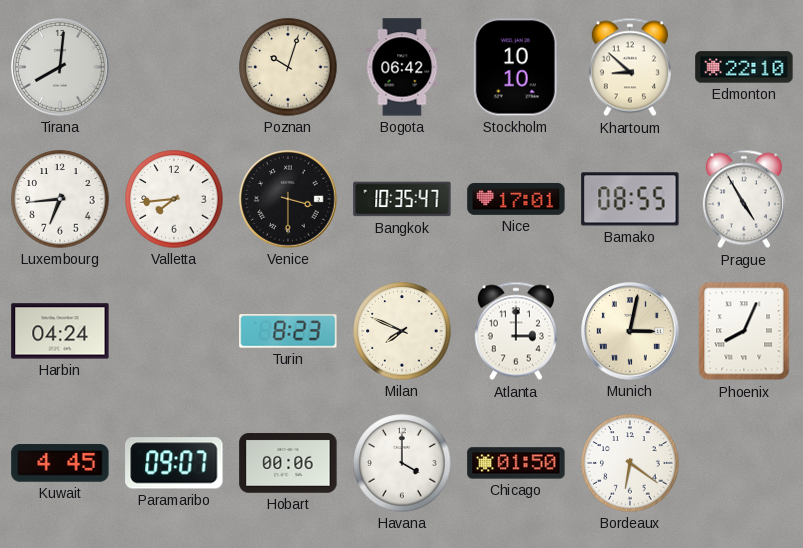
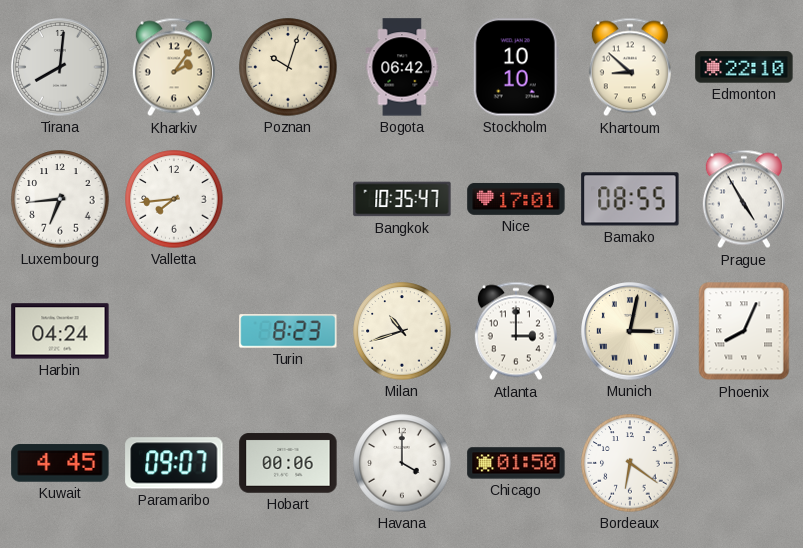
Kharkiv: none -> 2:06 (174, 67)
Venice: 3:30 -> none (288, 199)
Milan: 7:49 -> 10:42 (402, 331)
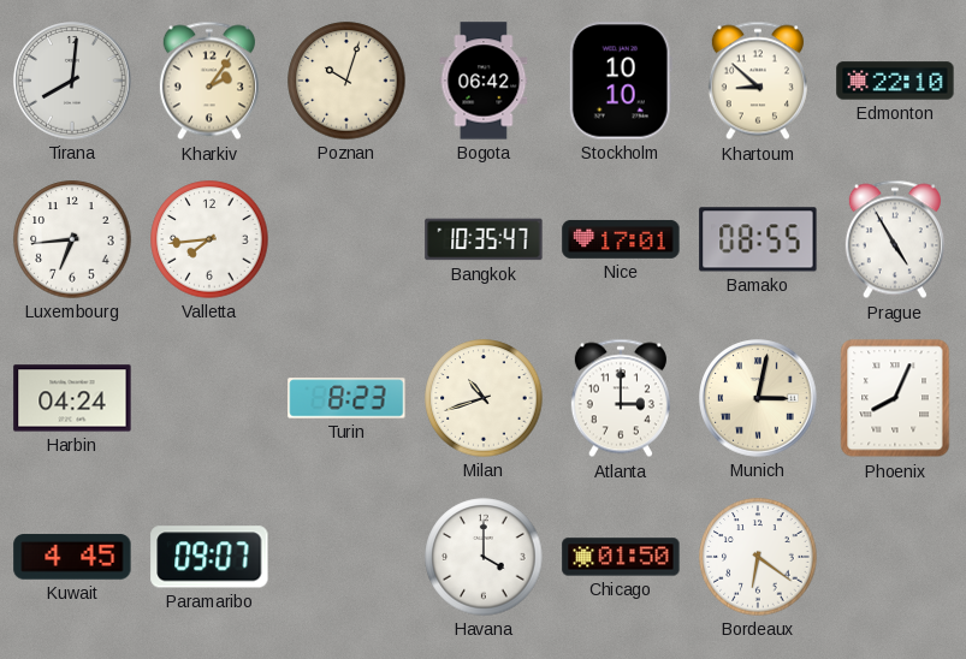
Hobart: 00:06 -> none (288, 463)
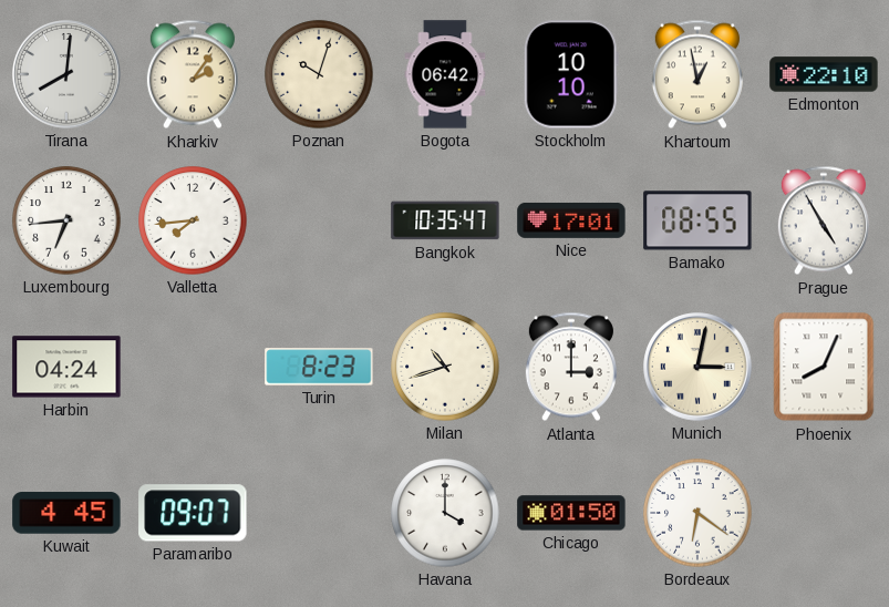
Khartoum: 8:52 -> 12:58 (697, 74)
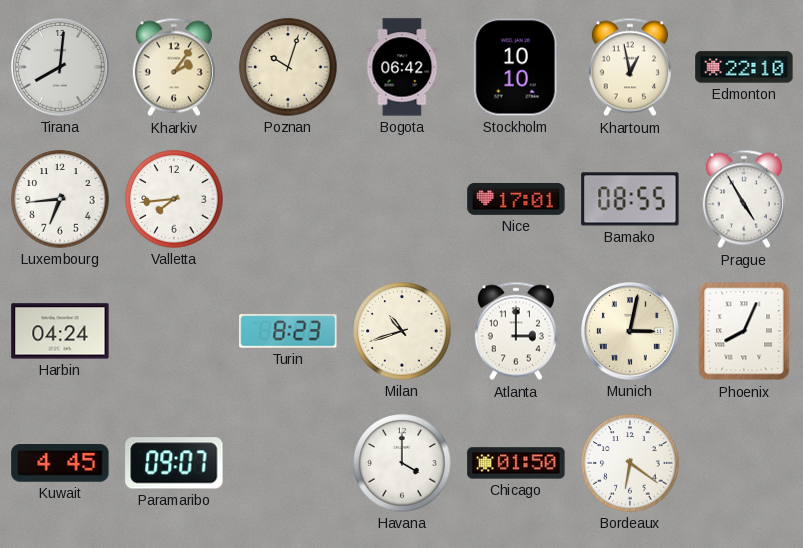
Bangkok: 10:35 -> none (445, 220)
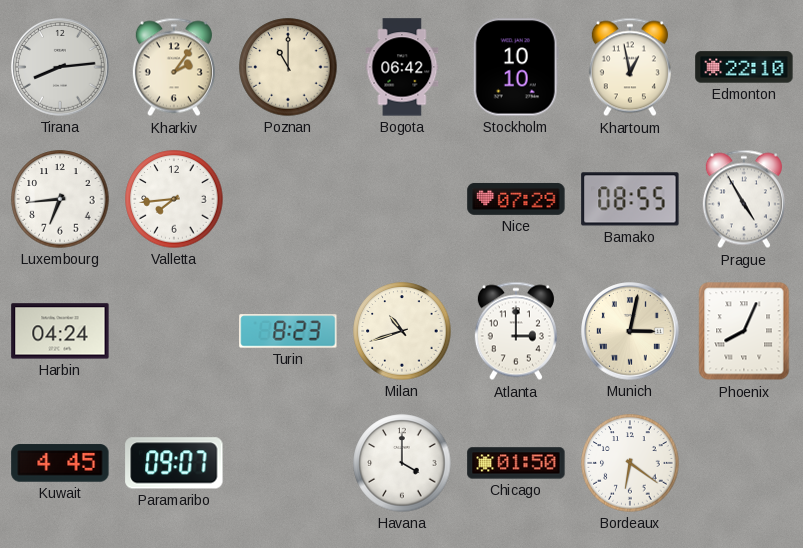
Tirana: 8:01 -> 8:14 (60, 67)
Poznan: 10:03 -> 11:00 (288, 67)
Nice: 17:01 -> 07:29 (516, 199)
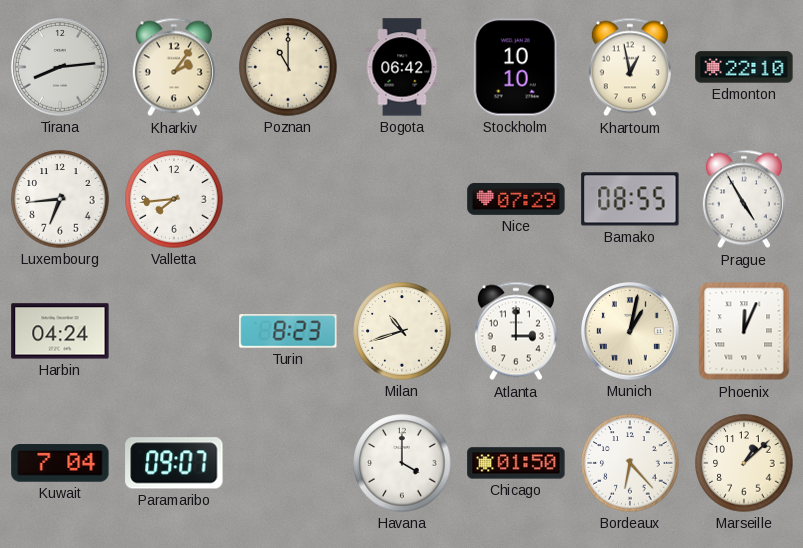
Munich: 3:02 -> 1:02 (630, 331)
Phoenix: 8:04 -> 12:04 (744, 331)
Kuwait: 4:45 -> 7:04 (60, 463)
Bordeaux: 6:21 -> 6:23 (630, 463)
Marseille: none -> 1:08 (744, 463)
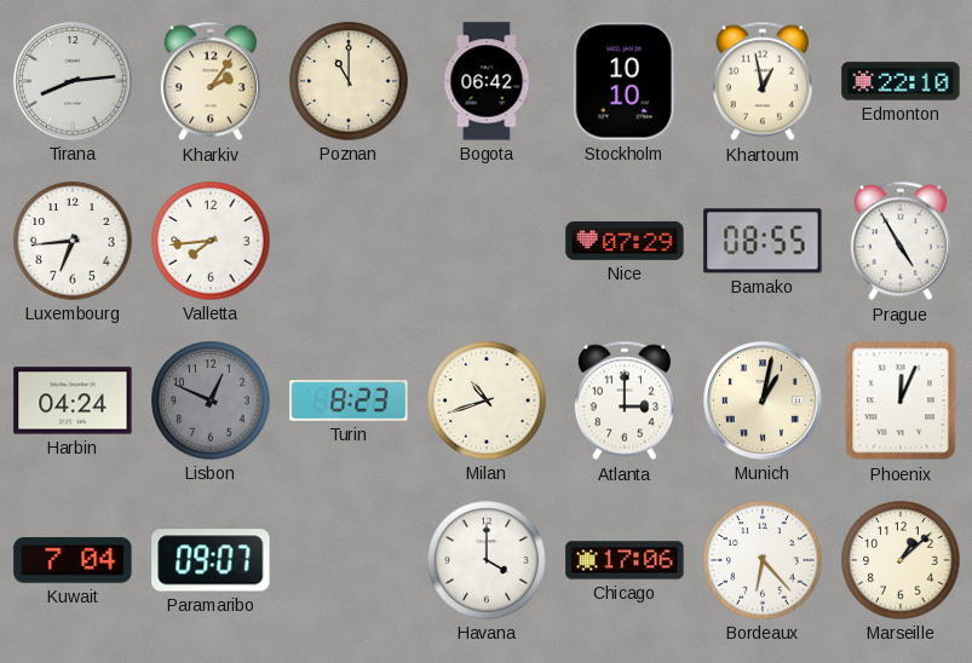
Lisbon: none -> 12:49 (211, 400)
Chicago: 01:50 -> 17:06 (625, 560)
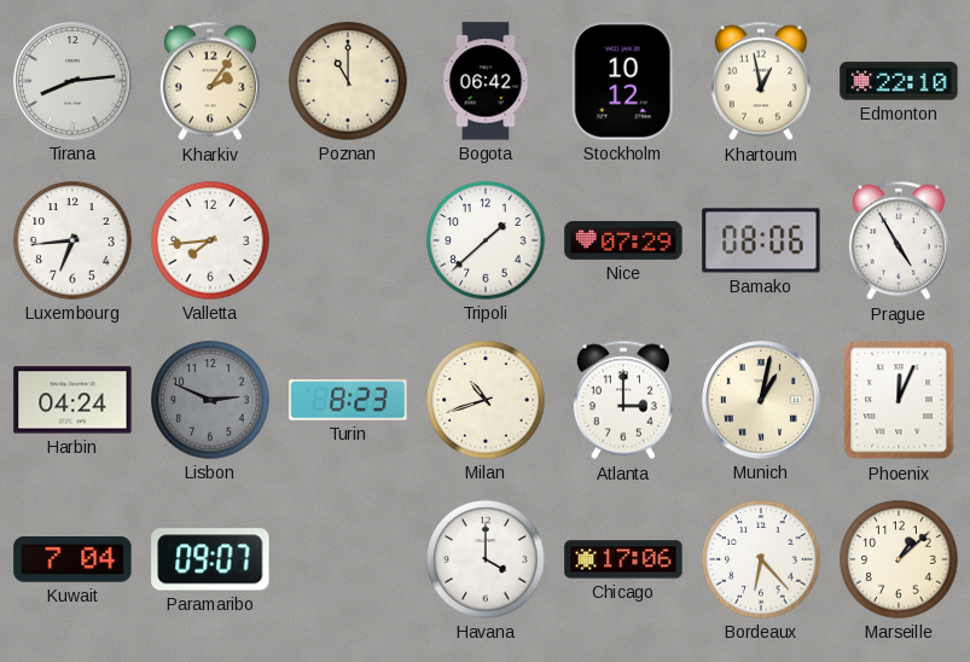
Stockholm: 10:10 -> 10:12 (623, 81)
Tripoli: none -> 1:38 (486, 240)
Bamako: 08:55 -> 08:06 (761, 240)
Lisbon: 12:49 -> 2:49 (210, 400)
